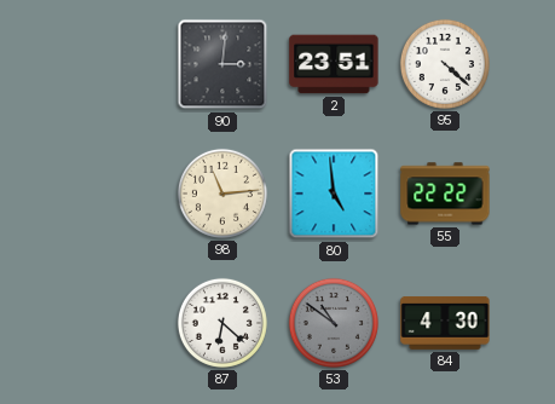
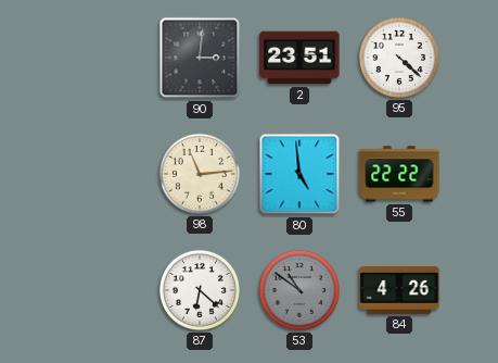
84: 4:30 -> 4:26 (399, 290)
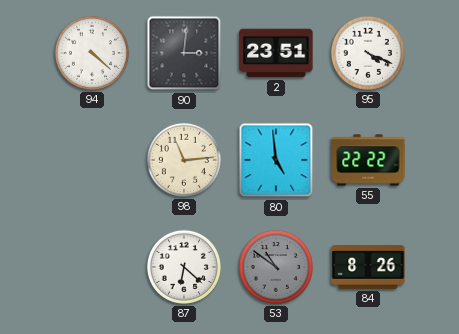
94: none -> 4:22 (92, 53)
95: 4:22 -> 4:19 (368, 53)
84: 4:26 -> 8:26 (368, 267)
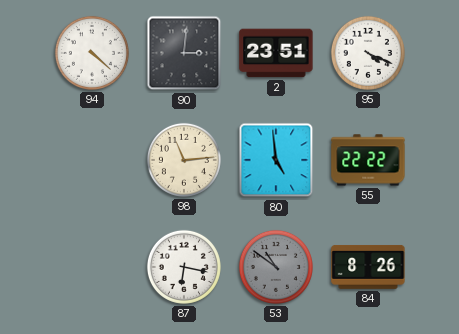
87: 6:22 -> 6:17 (184, 267)
